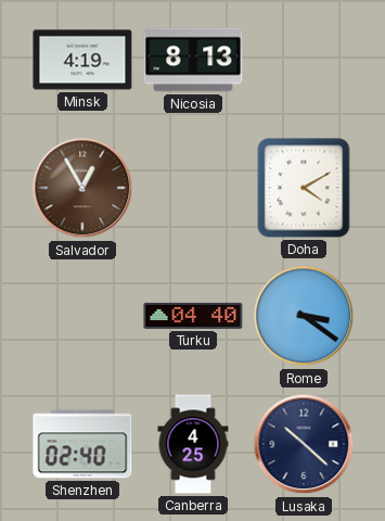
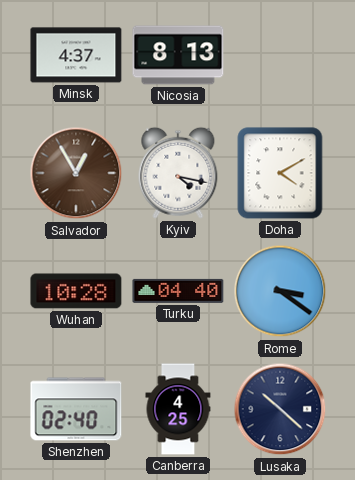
Minsk: 4:19 -> 4:37 (76, 55)
Kyiv: none -> 4:17 (178, 173)
Wuhan: none -> 10:28 (76, 291)
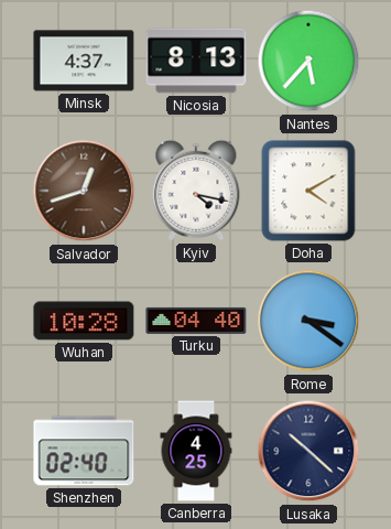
Nantes: none -> 5:37 (308, 61)
Salvador: 12:55 -> 12:42 (84, 191)
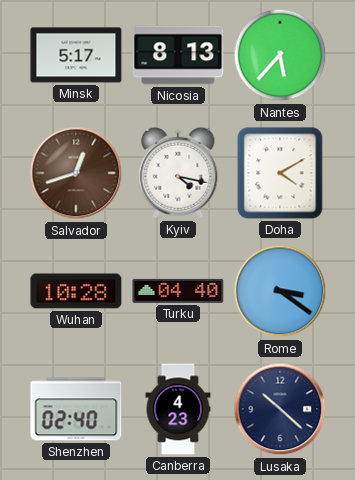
Minsk: 4:37 -> 5:17 (76, 55)
Canberra: 4:25 -> 4:23 (178, 409)
